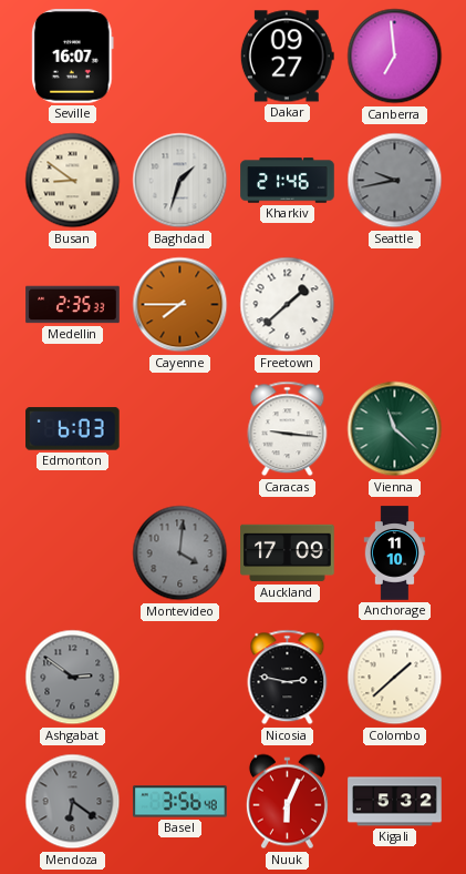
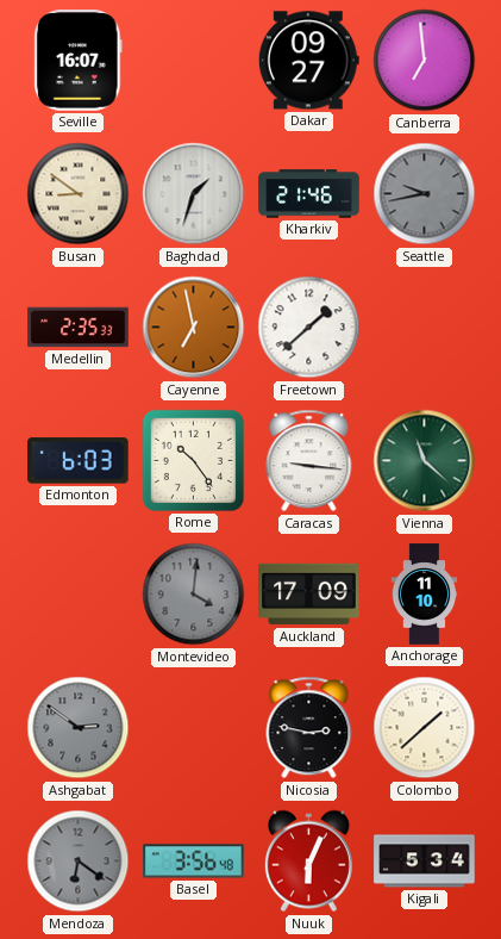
Cayenne: 7:45 -> 6:58 (194, 328)
Rome: none -> 10:24 (193, 460)
Kigali: 5:32 -> 5:34 (425, 862)
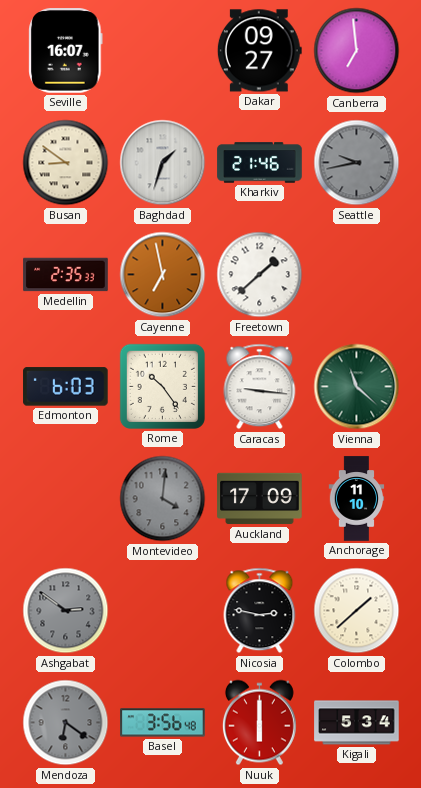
Nuuk: 6:04 -> 6:00 (259, 723)
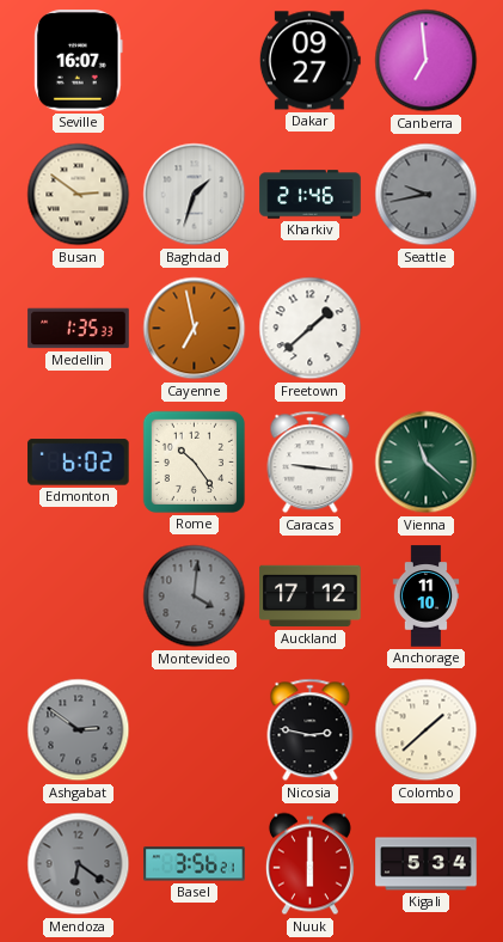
Busan: 8:51 -> 2:51 (79, 195)
Medellin: 2:35 -> 1:35 (79, 329)
Edmonton: 6:03 -> 6:02 (79, 463)
Auckland: 17:09 -> 17:12 (311, 597)
Basel: 3:56:48 -> 3:56:21 (195, 864)
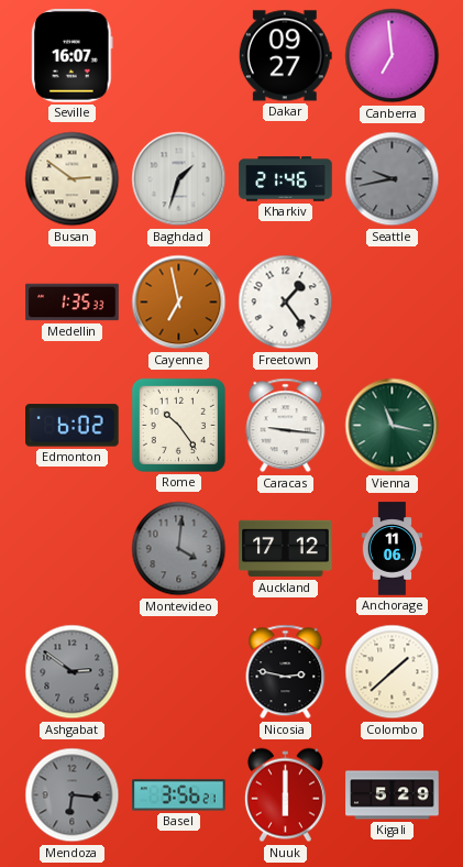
Freetown: 1:38 -> 1:24 (286, 303)
Vienna: 11:22 -> 11:17 (393, 426)
Anchorage: 11:10 -> 11:06 (393, 549)
Mendoza: 6:21 -> 6:16 (73, 795)
Kigali: 5:34 -> 5:29 (393, 795)
